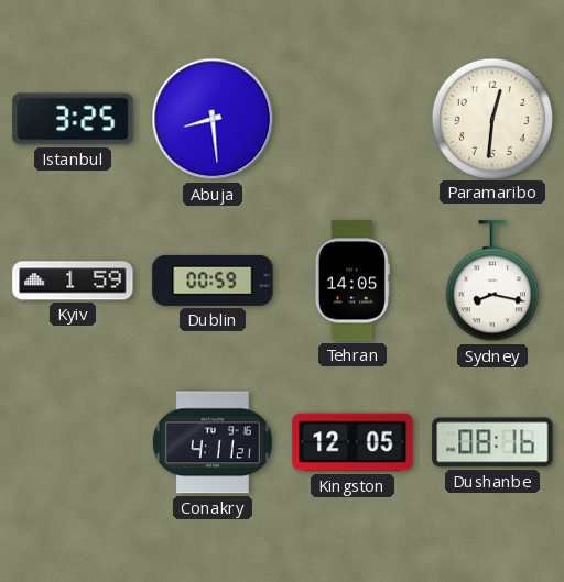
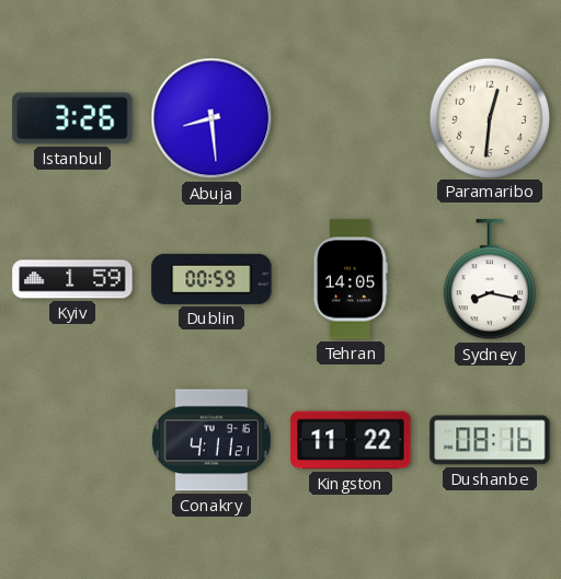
Istanbul: 3:25 -> 3:26 (72, 118)
Kingston: 12:05 -> 11:22 (351, 440)
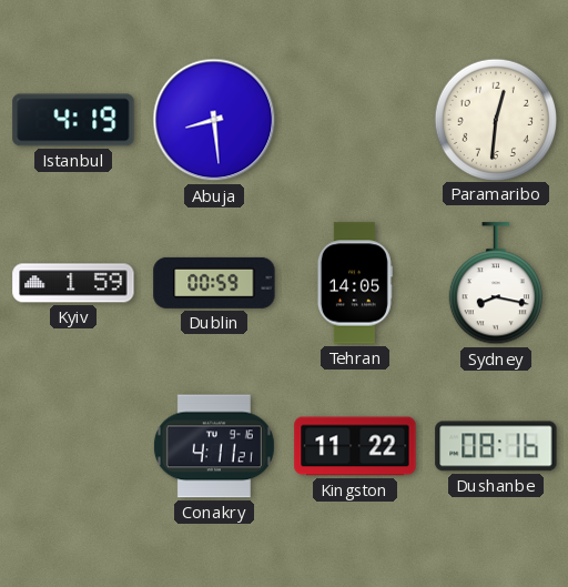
Istanbul: 3:26 -> 4:19 (73, 120)
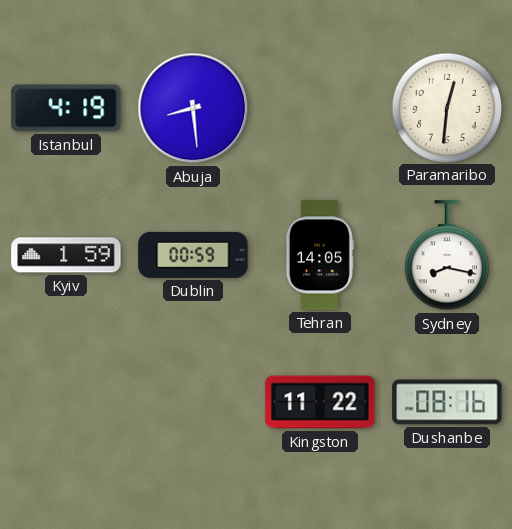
Conakry: 4:11 -> none (214, 446)
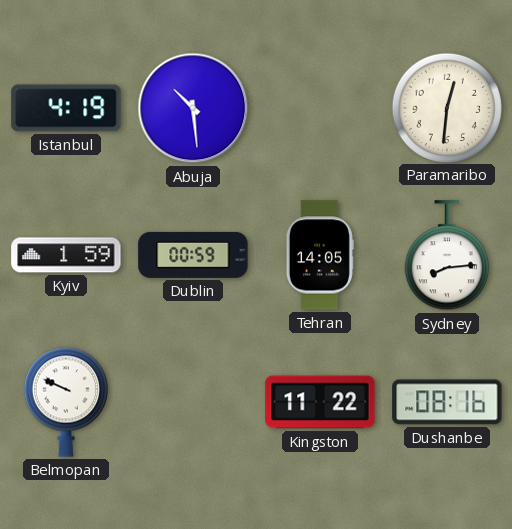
Abuja: 8:29 -> 10:29 (193, 108)
Sydney: 8:17 -> 8:14 (447, 256)
Belmopan: none -> 9:49 (66, 402)
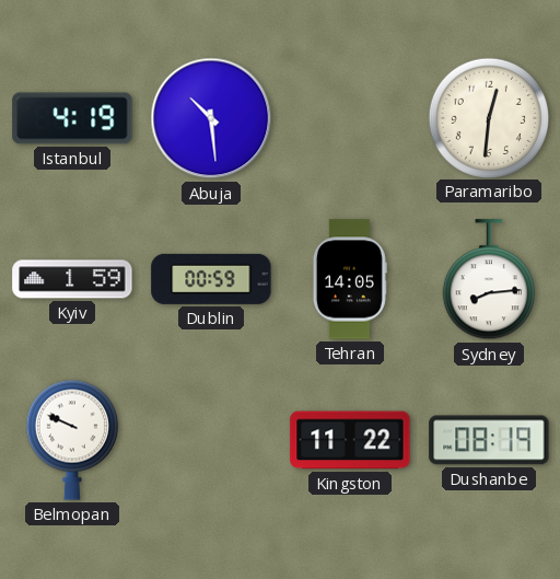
Dushanbe: 08:16 -> 08:19 (489, 440)
